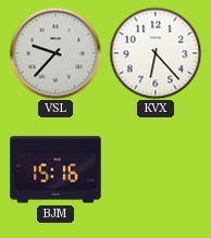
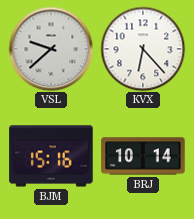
VSL: 9:37 -> 9:38 (51, 49)
BRJ: none -> 10:14 (143, 156)
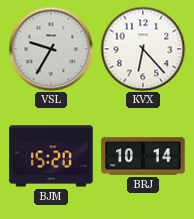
VSL: 9:38 -> 9:35 (51, 49)
BJM: 15:16 -> 15:20 (51, 156)
